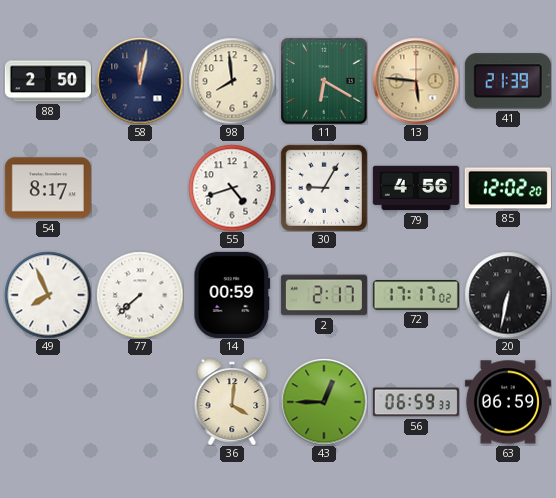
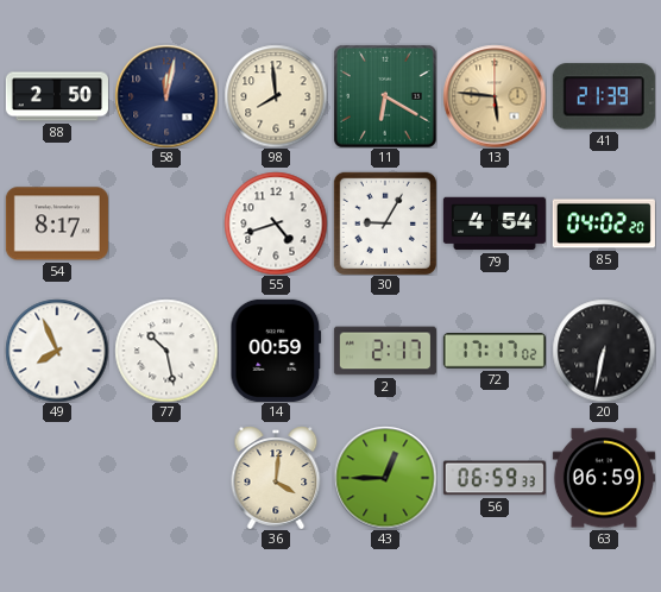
79: 4:56 -> 4:54 (495, 223)
85: 12:02 -> 04:02 (604, 223)
77: 7:38 -> 10:28 (166, 351)
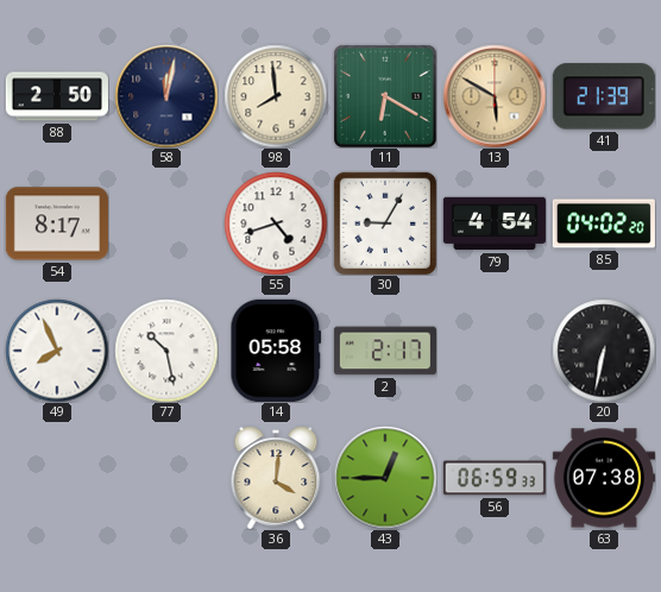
13: 5:46 -> 5:50 (495, 96)
14: 00:59 -> 05:58 (276, 351)
72: 17:17 -> none (495, 351)
63: 06:59 -> 07:38 (604, 478)
